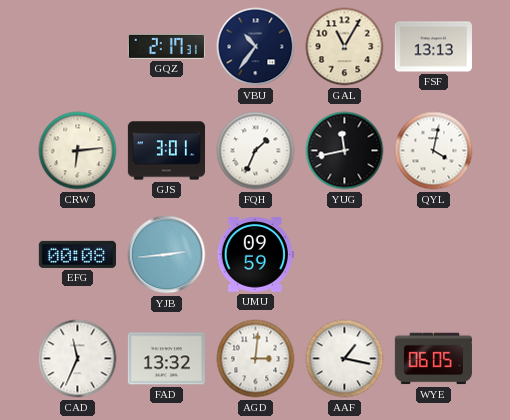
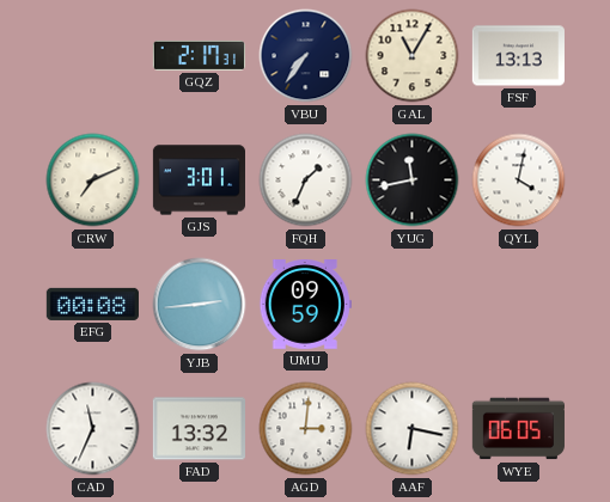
VBU: 10:36 -> 7:36 (306, 56)
CRW: 6:14 -> 7:11 (93, 180)
AAF: 1:17 -> 6:17 (413, 429)
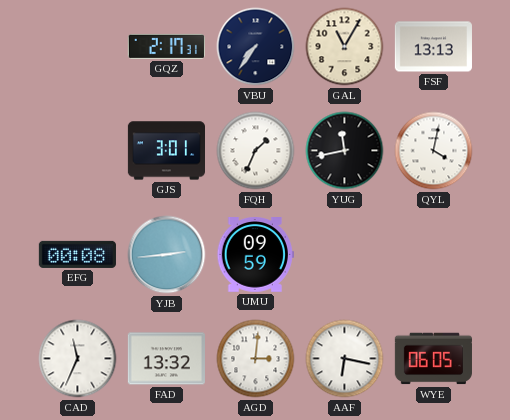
CRW: 7:11 -> none (93, 180)
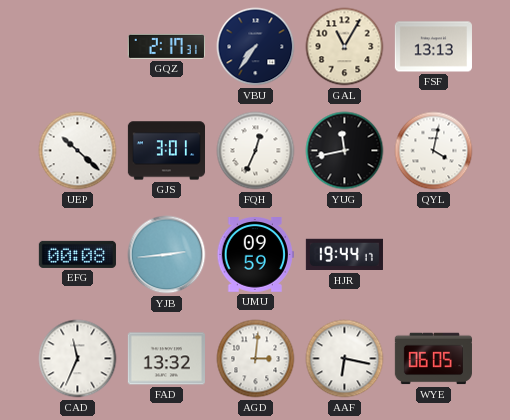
UEP: none -> 10:22 (78, 151)
FQH: 1:34 -> 12:34 (256, 151)
HJR: none -> 19:44 (344, 255)
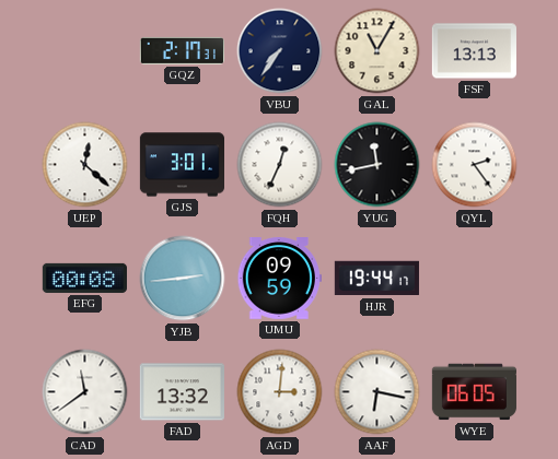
UEP: 10:22 -> 12:22 (85, 165)
QYL: 4:02 -> 2:24 (475, 165)
CAD: 11:34 -> 11:39 (85, 392)
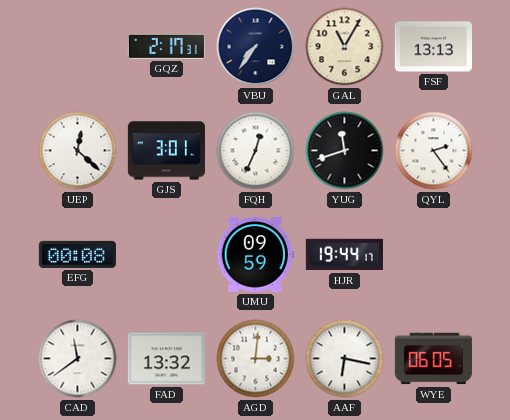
YUG: 11:43 -> 11:42 (345, 151)
YJB: 2:44 -> none (183, 279)
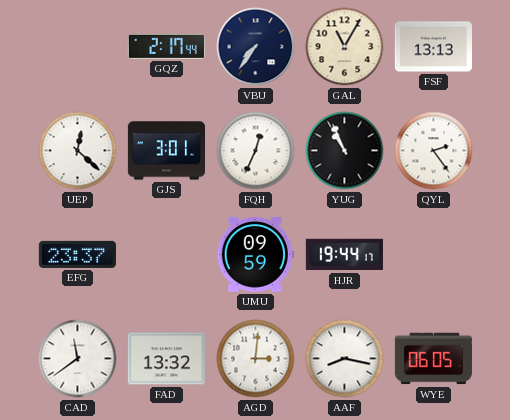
GQZ: 2:17:31 -> 2:17:44 (166, 46)
YUG: 11:42 -> 10:56 (345, 151)
EFG: 00:08 -> 23:37 (77, 254)
AAF: 6:17 -> 8:17 (345, 359)
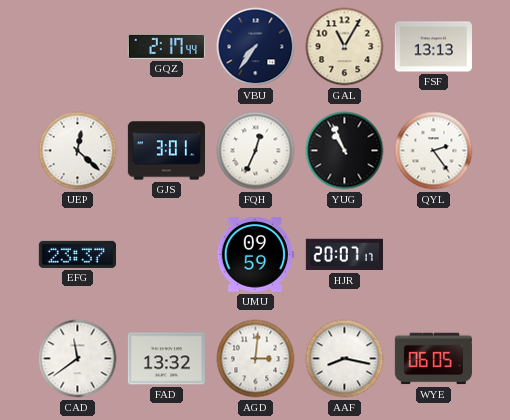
HJR: 19:44 -> 20:07 (344, 255)
